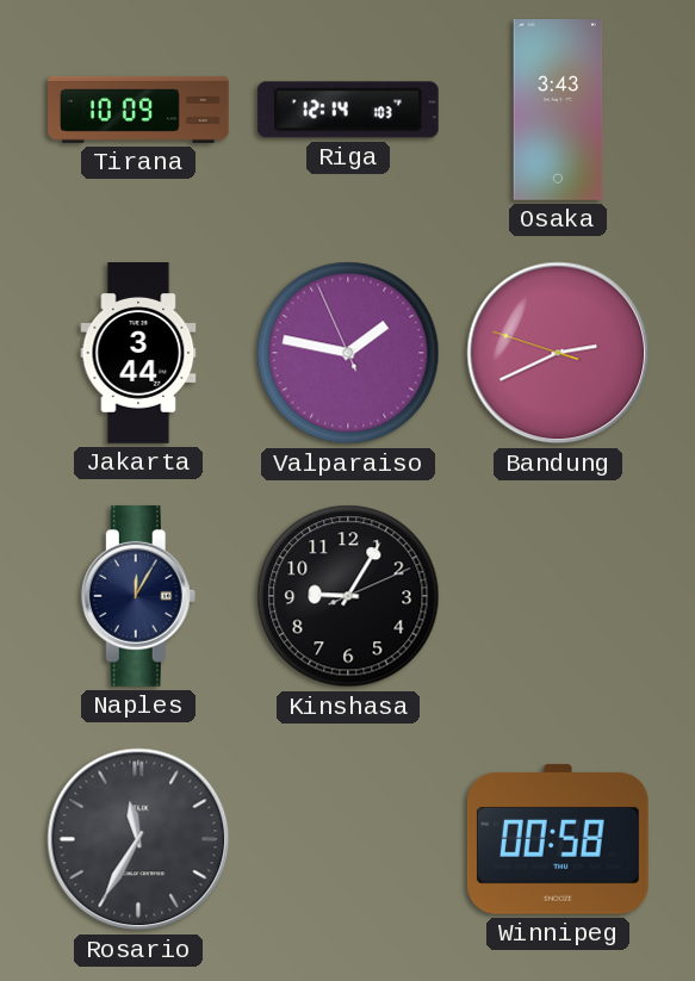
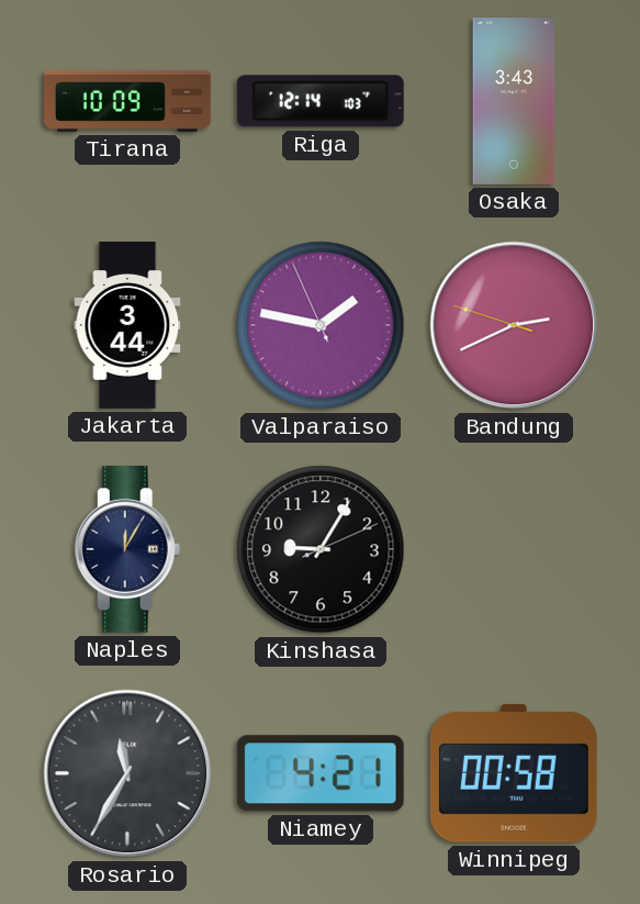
Niamey: none -> 4:21 (321, 773)
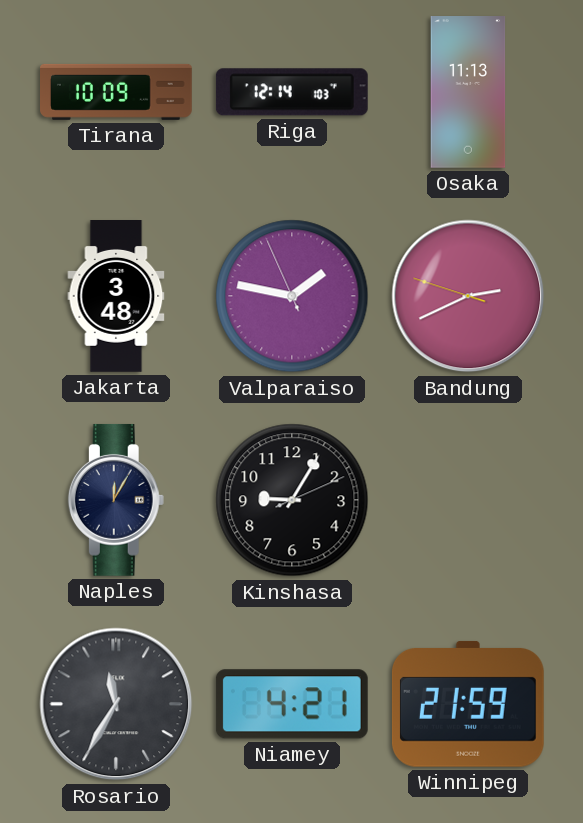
Osaka: 3:43 -> 11:13 (468, 93)
Jakarta: 3:44 -> 3:48 (116, 297)
Winnipeg: 00:58 -> 21:59 (468, 704)
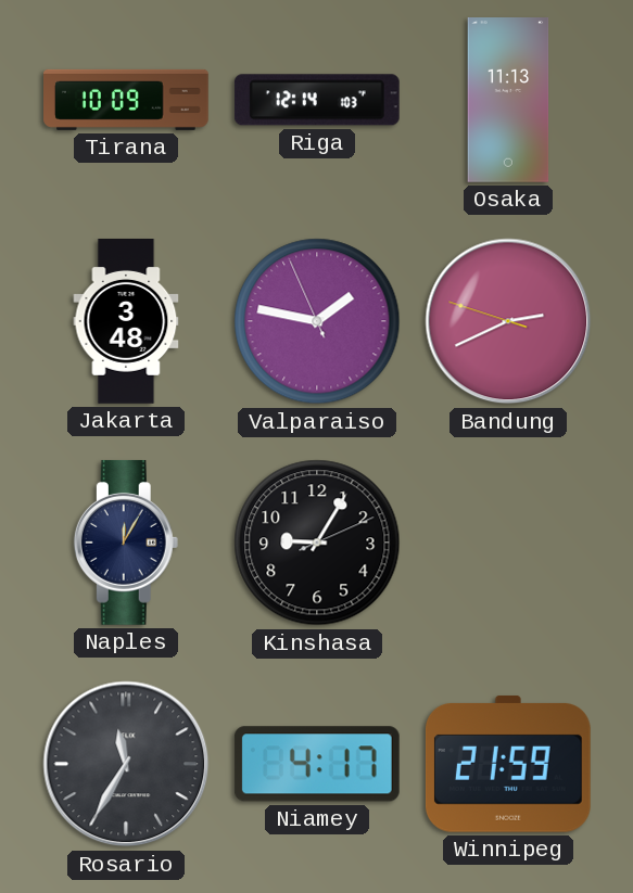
Niamey: 4:21 -> 4:17 (317, 764)
